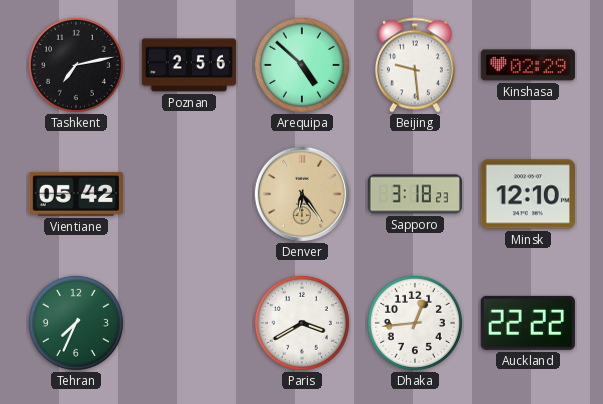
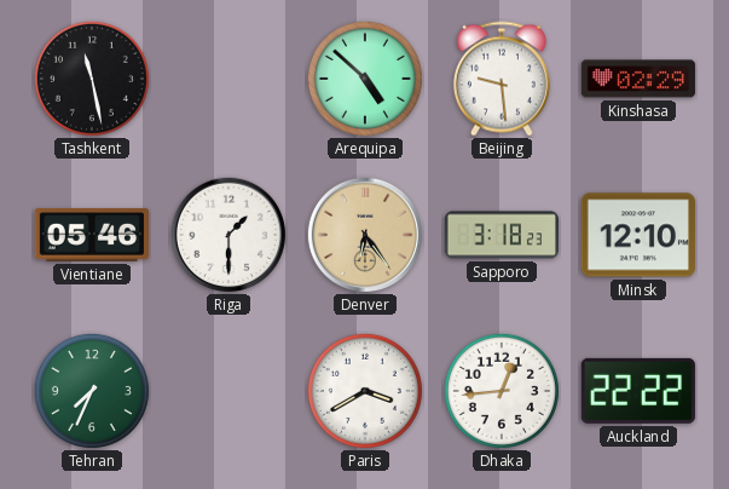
Tashkent: 7:13 -> 11:28 (92, 79)
Poznan: 2:56 -> none (188, 65)
Vientiane: 05:42 -> 05:46 (92, 235)
Riga: none -> 1:30 (228, 235)
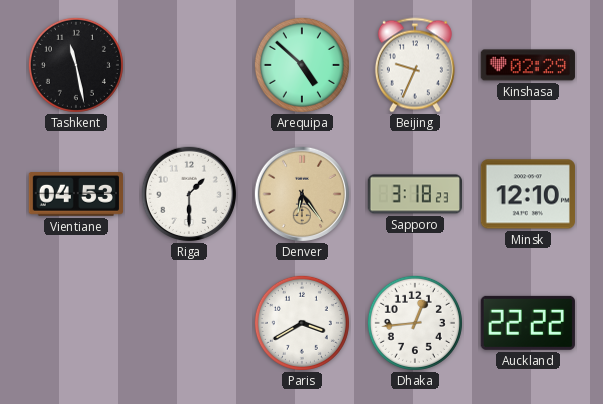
Beijing: 9:29 -> 9:34 (415, 65)
Vientiane: 05:46 -> 04:53 (76, 194)
Tehran: 7:34 -> none (92, 391)
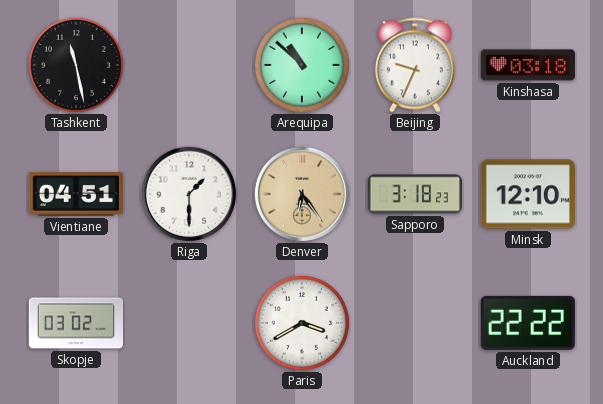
Arequipa: 4:52 -> 10:52 (302, 65)
Kinshasa: 02:29 -> 03:18 (528, 65)
Vientiane: 04:53 -> 04:51 (76, 194)
Skopje: none -> 03:02 (75, 323)
Dhaka: 12:44 -> none (415, 323)
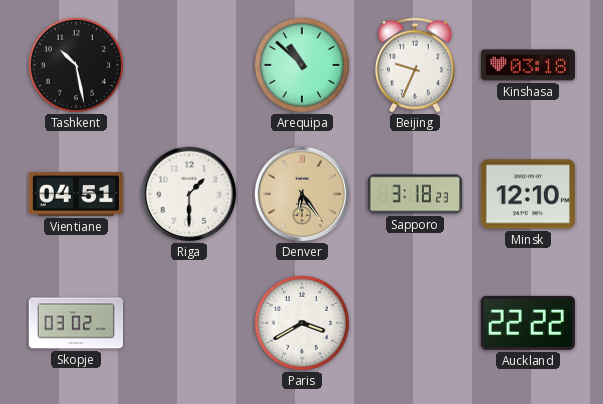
Tashkent: 11:28 -> 10:28 (76, 65)
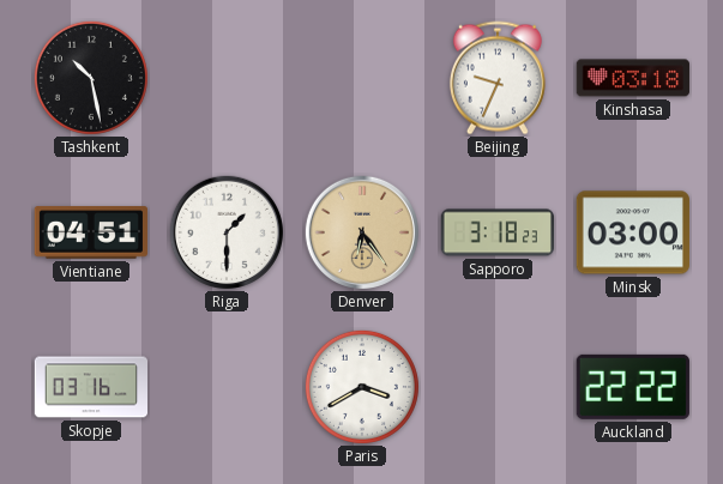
Arequipa: 10:52 -> none (302, 65)
Minsk: 12:10 -> 03:00 (633, 232)
Skopje: 03:02 -> 03:16 (90, 387)
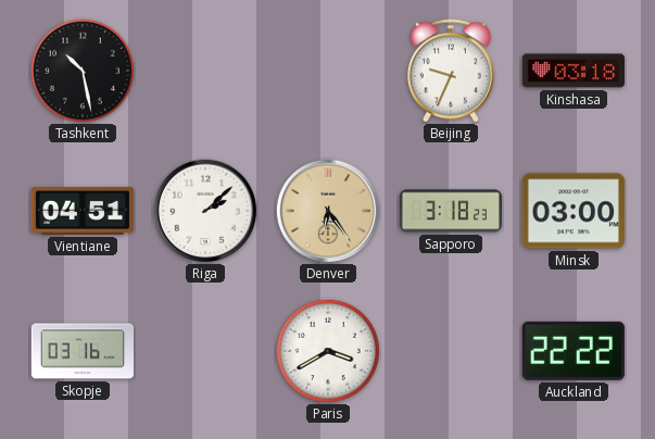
Riga: 1:30 -> 2:08 (205, 211)
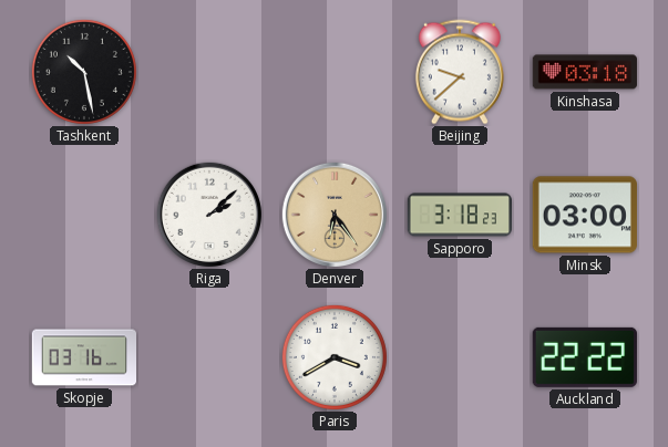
Beijing: 9:34 -> 9:38 (460, 72)
Vientiane: 04:51 -> none (83, 211)
